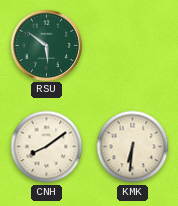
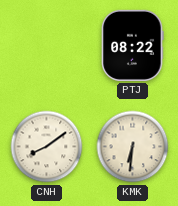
RSU: 5:51 -> none (46, 45)
PTJ: none -> 08:22 (132, 45)
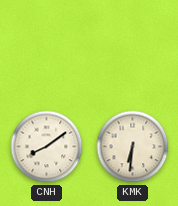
PTJ: 08:22 -> none (132, 45)
